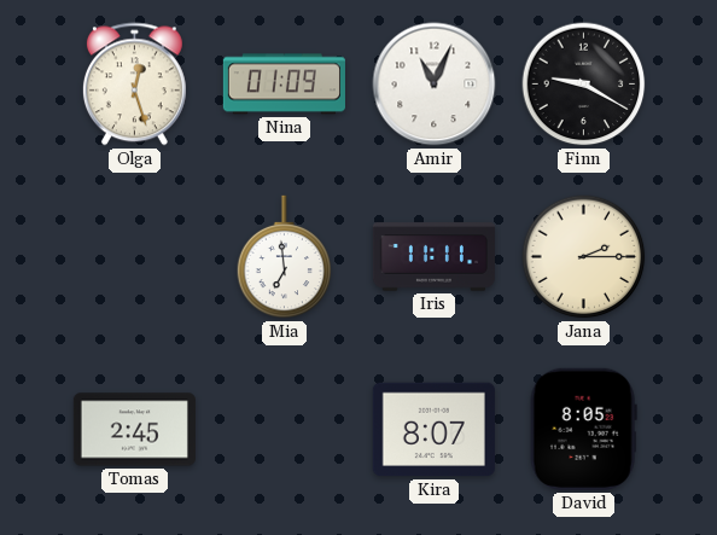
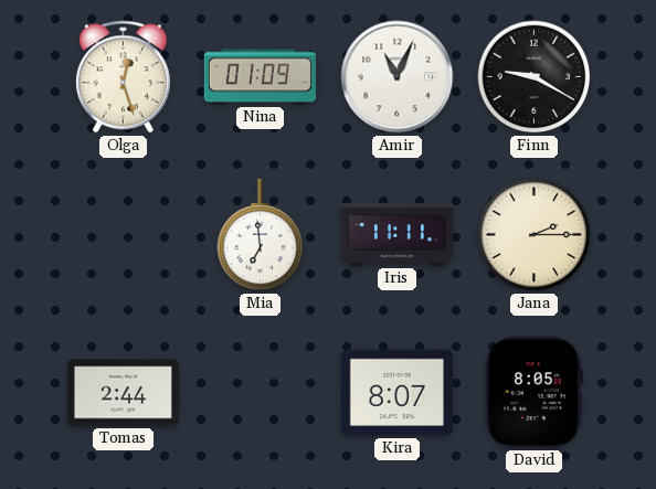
Tomas: 2:45 -> 2:44 (123, 393)
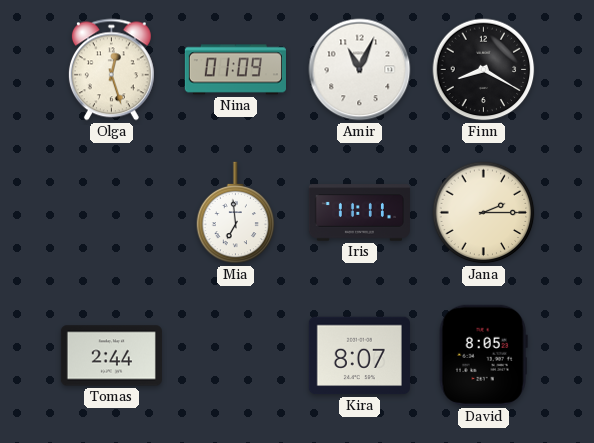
Finn: 9:20 -> 8:20 (484, 70)
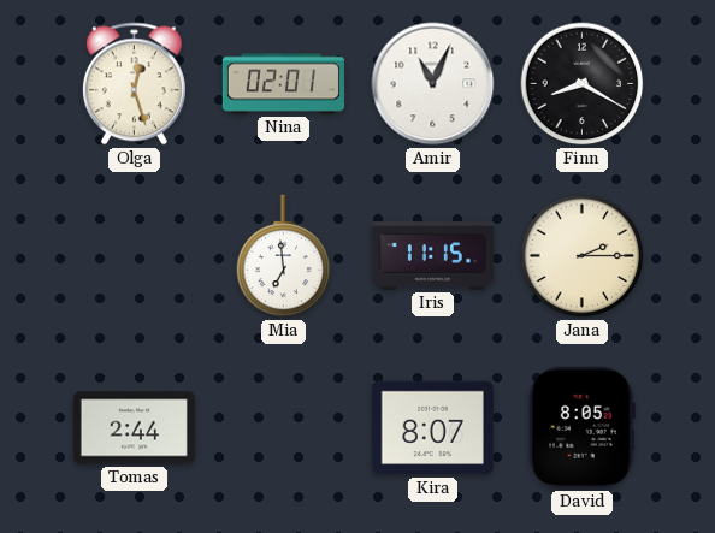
Nina: 01:09 -> 02:01 (283, 84)
Iris: 11:11 -> 11:15 (432, 256)
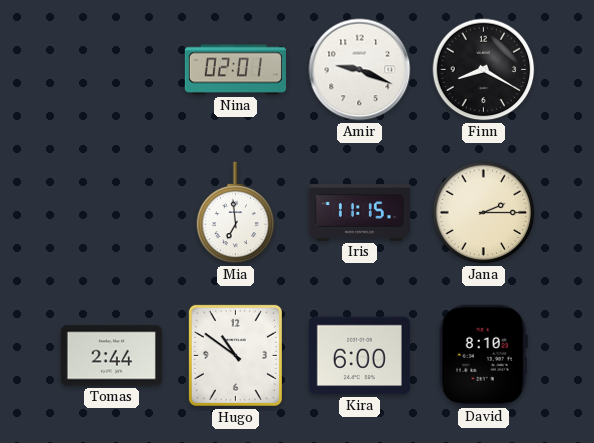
Olga: 12:27 -> none (134, 84)
Amir: 11:04 -> 9:19 (360, 70)
Hugo: none -> 10:51 (235, 355)
Kira: 8:07 -> 6:00 (359, 356)
David: 8:05 -> 8:10 (483, 355)
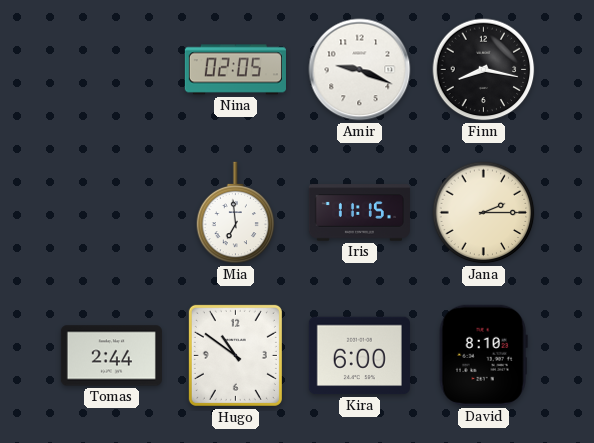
Nina: 02:01 -> 02:05 (235, 70)
Finn: 8:20 -> 8:17 (484, 70)
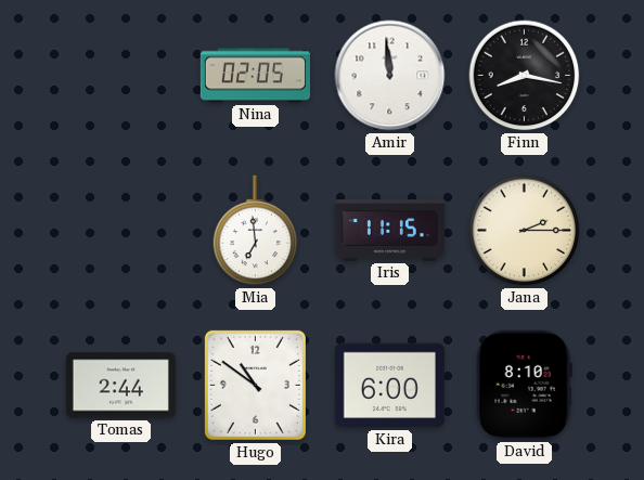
Amir: 9:19 -> 11:59 (390, 76)
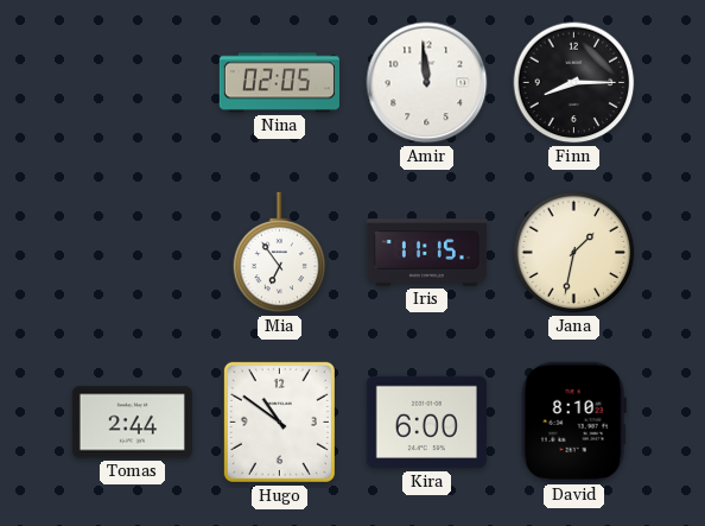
Finn: 8:17 -> 8:15 (574, 83)
Mia: 6:59 -> 6:54 (280, 253)
Jana: 2:15 -> 1:32 (574, 253)
